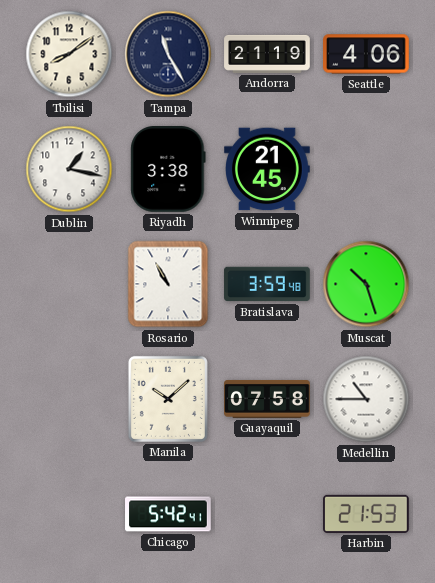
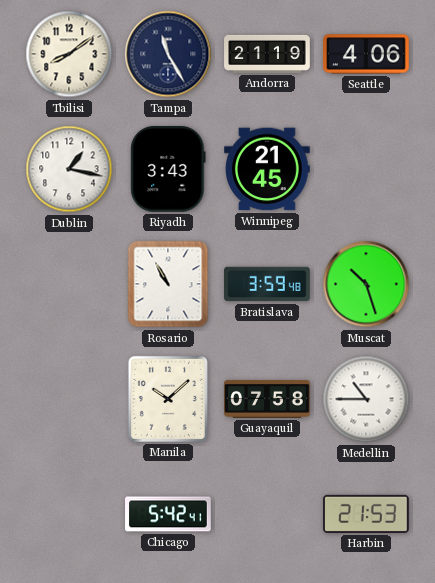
Riyadh: 3:38 -> 3:43 (168, 170)
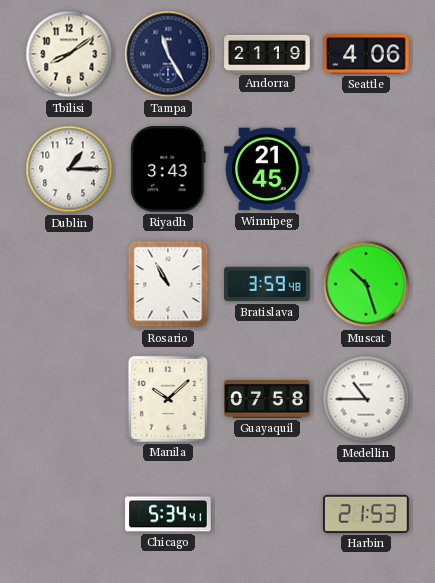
Dublin: 1:17 -> 1:15 (69, 169)
Chicago: 5:42 -> 5:34 (168, 514)
